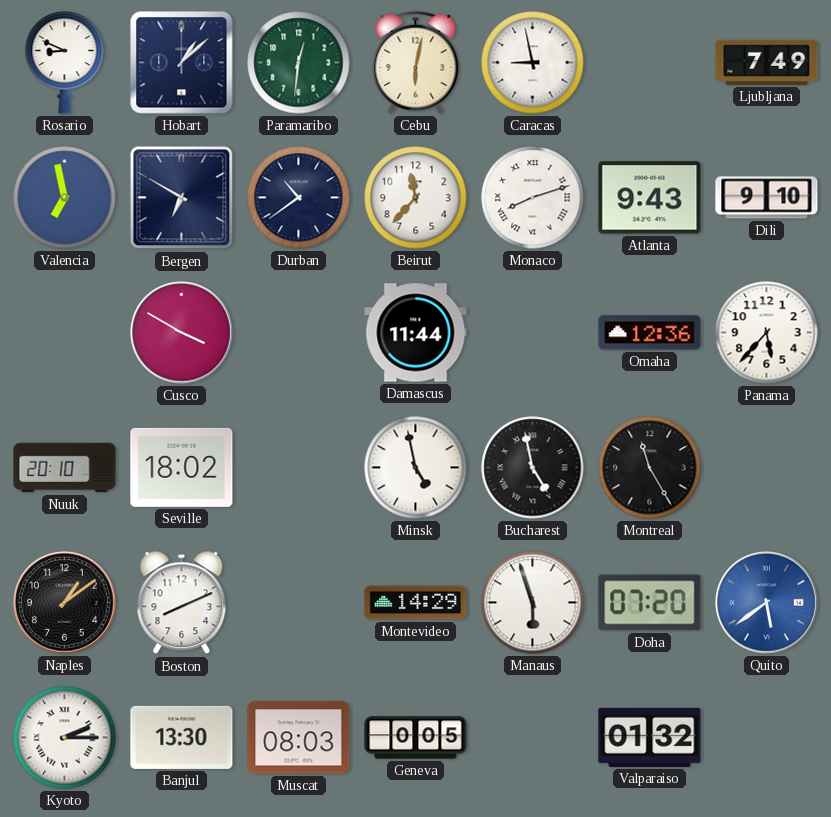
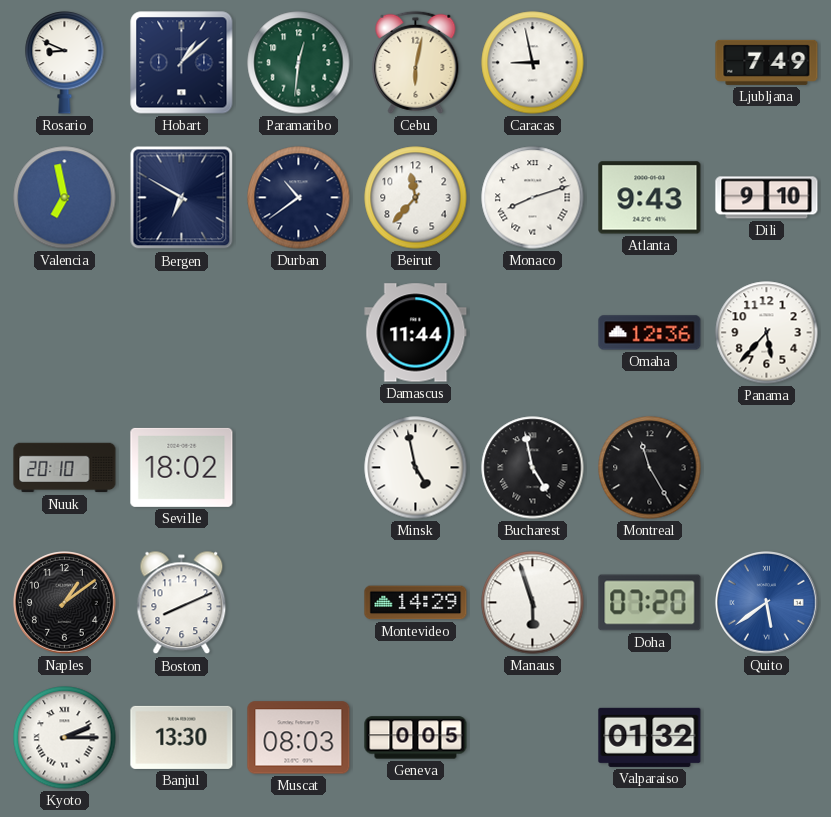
Cusco: 3:50 -> none (182, 333)
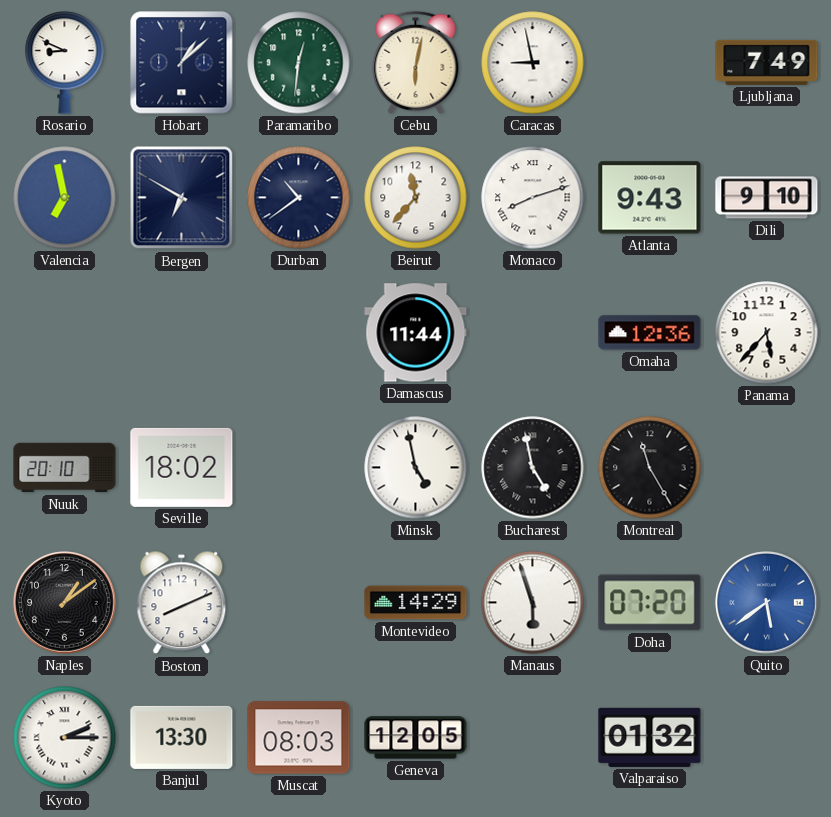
Geneva: 0:05 -> 12:05 (416, 738)
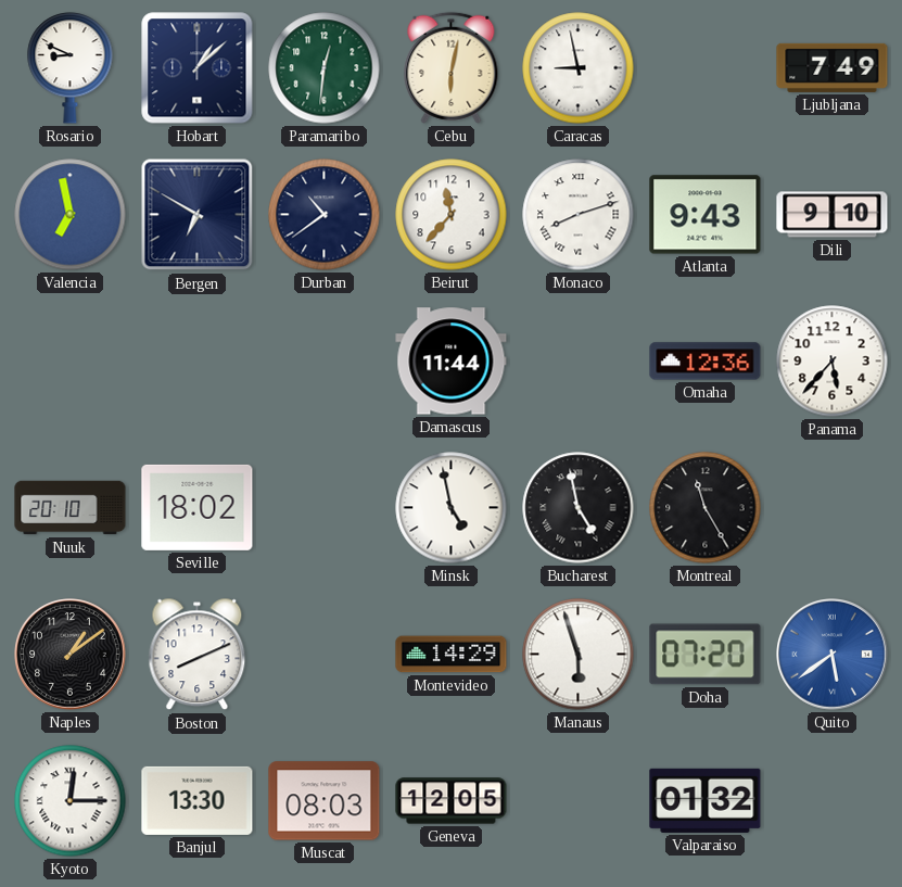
Kyoto: 2:15 -> 12:15 (71, 801)
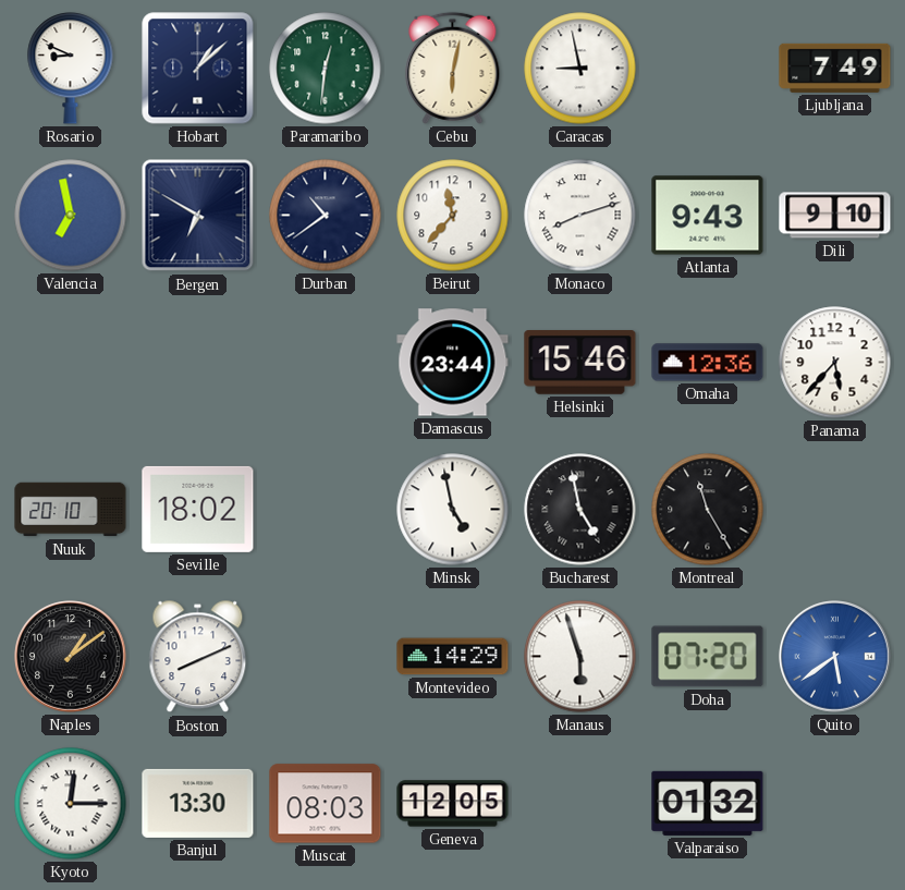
Damascus: 11:44 -> 23:44 (453, 363)
Helsinki: none -> 15:46 (580, 363)
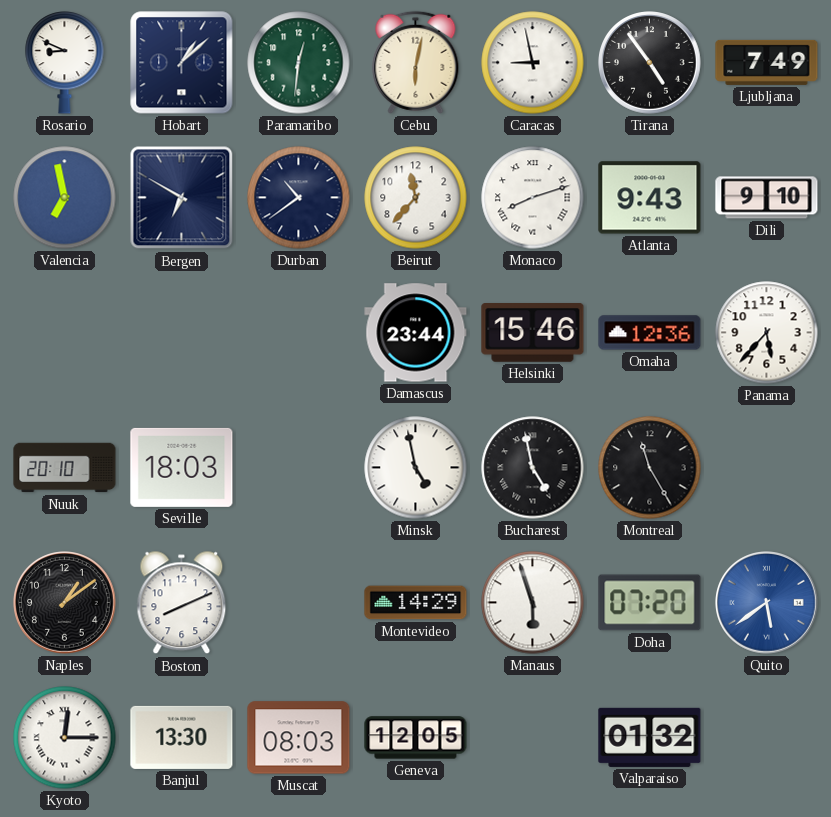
Tirana: none -> 4:54 (650, 63)
Seville: 18:02 -> 18:03 (182, 467)
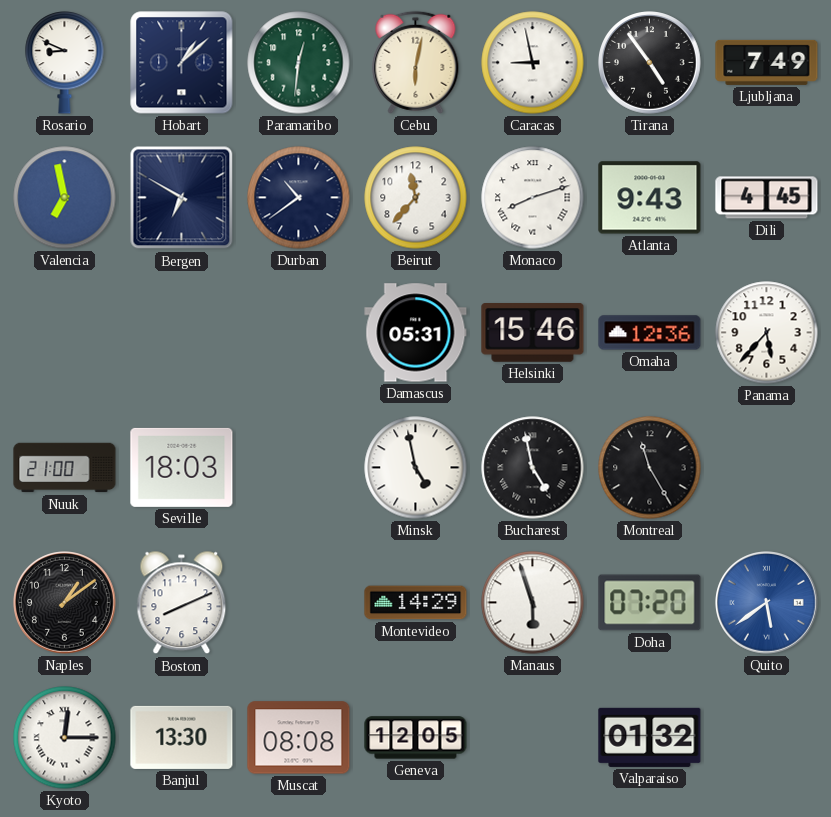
Dili: 9:10 -> 4:45 (767, 198)
Damascus: 23:44 -> 05:31 (416, 333)
Nuuk: 20:10 -> 21:00 (65, 468)
Muscat: 08:03 -> 08:08 (299, 738)
